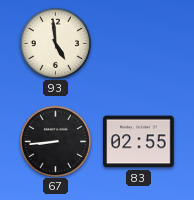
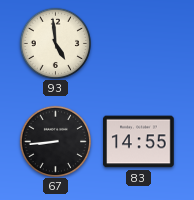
83: 02:55 -> 14:55 (139, 142)
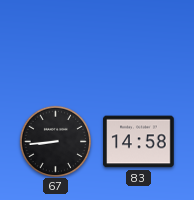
93: 4:59 -> none (55, 43)
83: 14:55 -> 14:58 (139, 142)
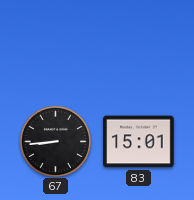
83: 14:58 -> 15:01 (139, 142)
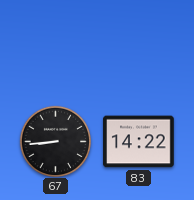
83: 15:01 -> 14:22 (139, 142)
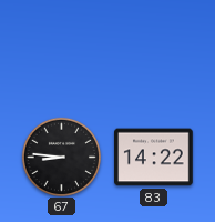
67: 8:44 -> 8:46 (61, 157)
